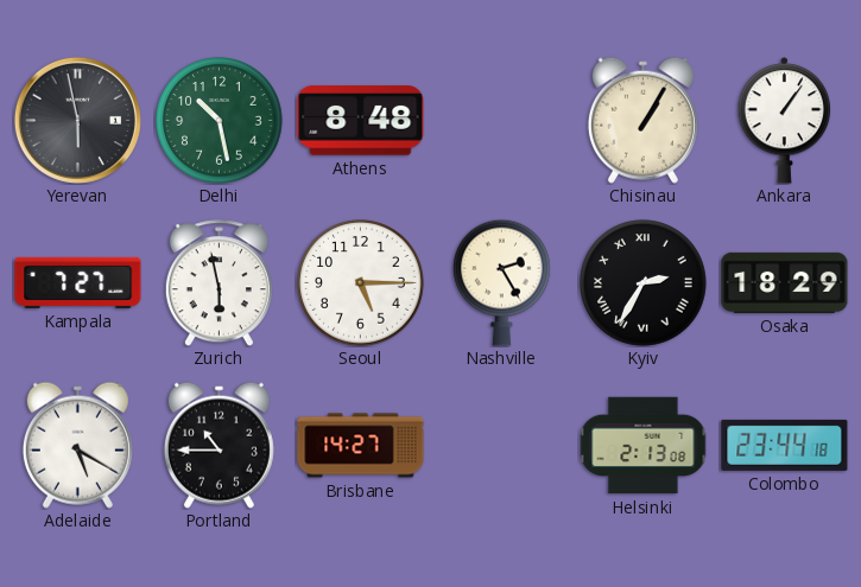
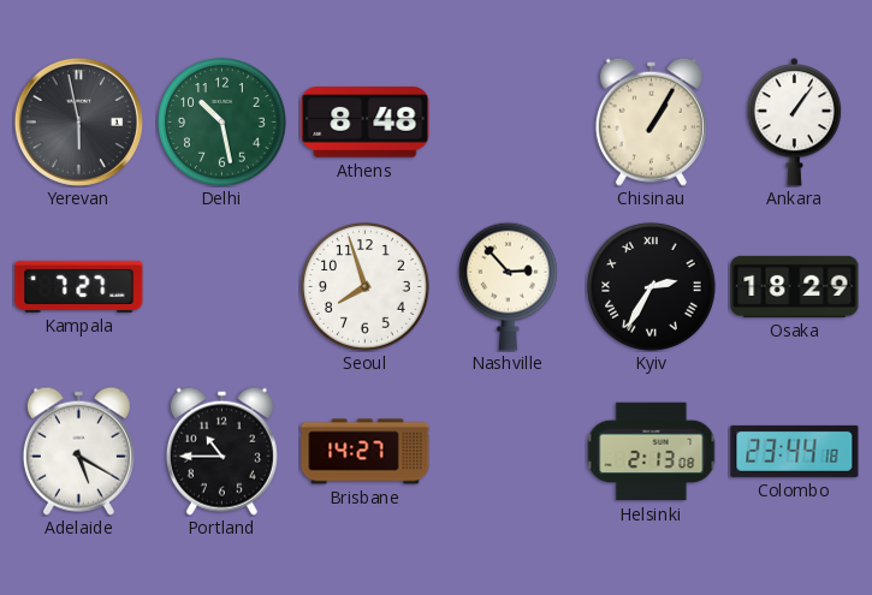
Zurich: 5:58 -> none (219, 283)
Seoul: 5:15 -> 7:57 (366, 287)
Nashville: 2:25 -> 2:53 (509, 286)
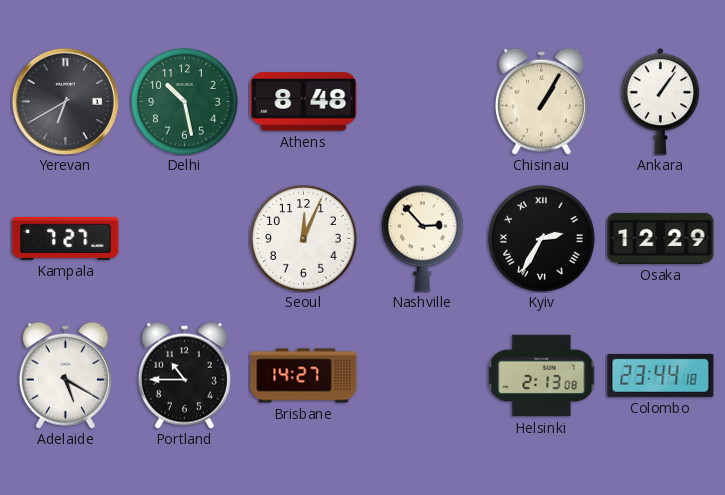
Yerevan: 5:58 -> 6:40 (65, 101)
Seoul: 7:57 -> 12:04 (304, 239)
Osaka: 18:29 -> 12:29 (661, 238)
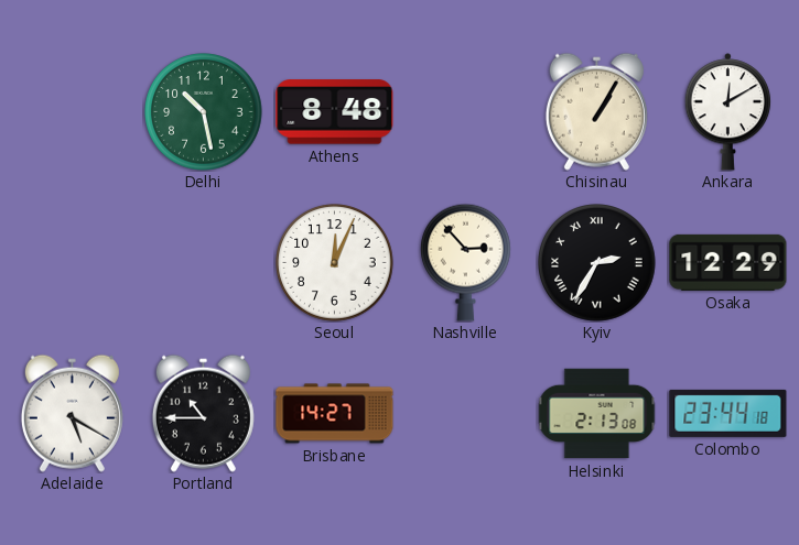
Yerevan: 6:40 -> none (65, 101)
Ankara: 1:06 -> 12:10 (728, 112)
Kampala: 7:27 -> none (66, 238)
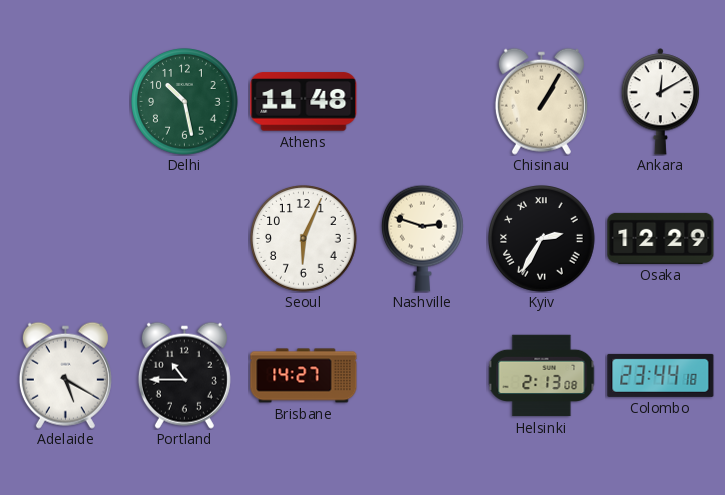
Athens: 8:48 -> 11:48 (304, 102)
Seoul: 12:04 -> 6:04 (304, 239)
Nashville: 2:53 -> 2:48 (423, 238)
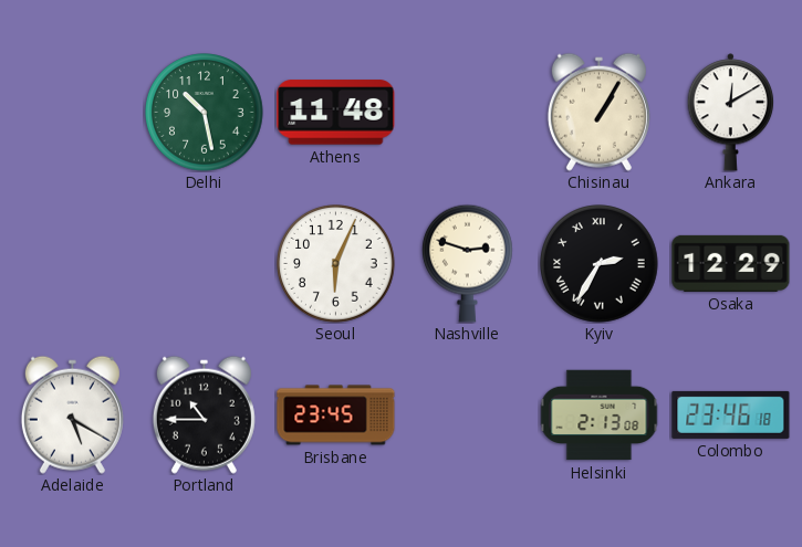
Brisbane: 14:27 -> 23:45 (336, 415)
Colombo: 23:44 -> 23:46 (731, 414)
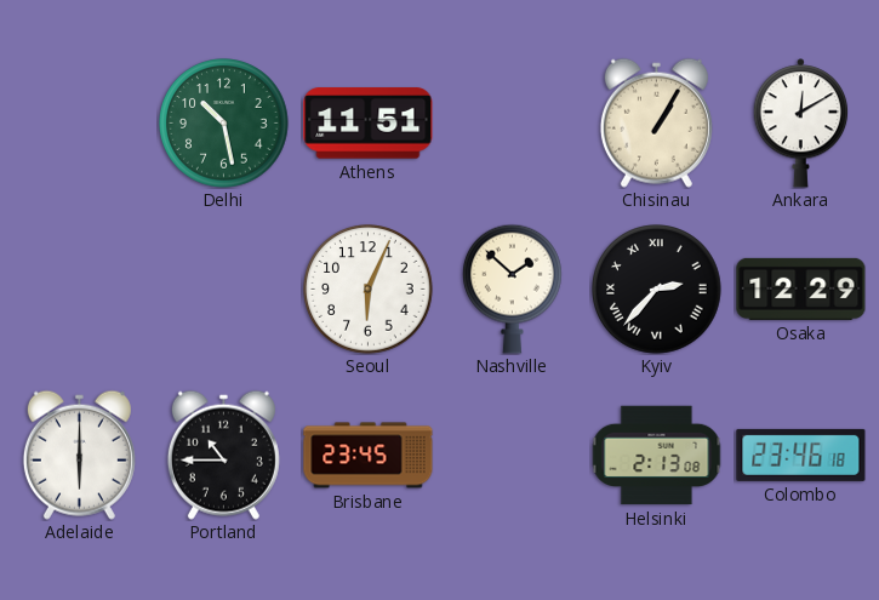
Athens: 11:48 -> 11:51 (369, 124)
Nashville: 2:48 -> 1:52 (513, 288)
Kyiv: 2:35 -> 2:37 (657, 290)
Adelaide: 5:20 -> 6:00 (79, 455)
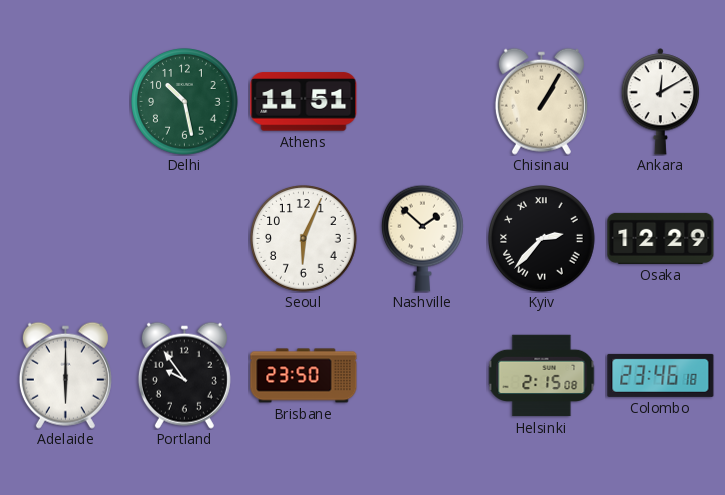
Portland: 10:45 -> 9:54 (184, 375)
Brisbane: 23:45 -> 23:50 (304, 376)
Helsinki: 2:13 -> 2:15 (541, 376)
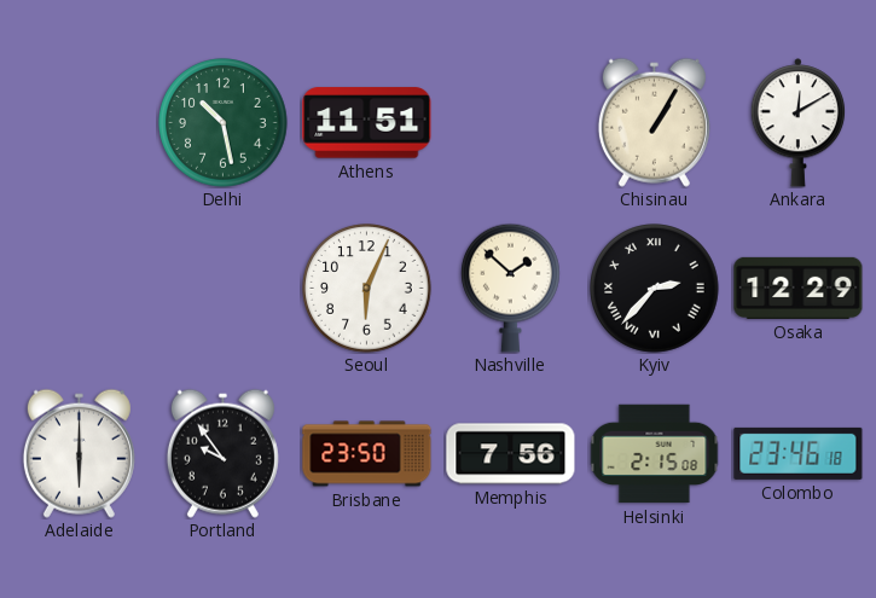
Memphis: none -> 7:56 (511, 454)
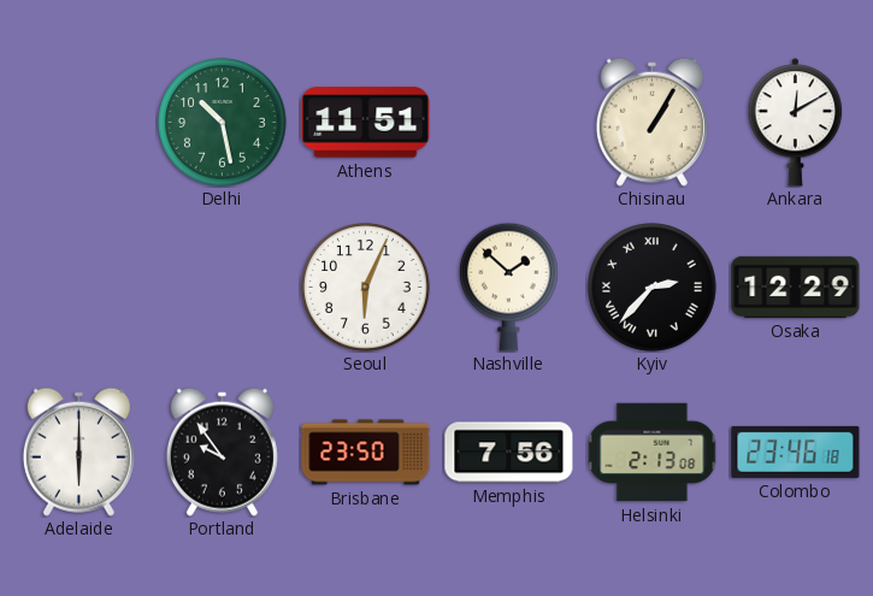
Helsinki: 2:15 -> 2:13 (651, 453)
